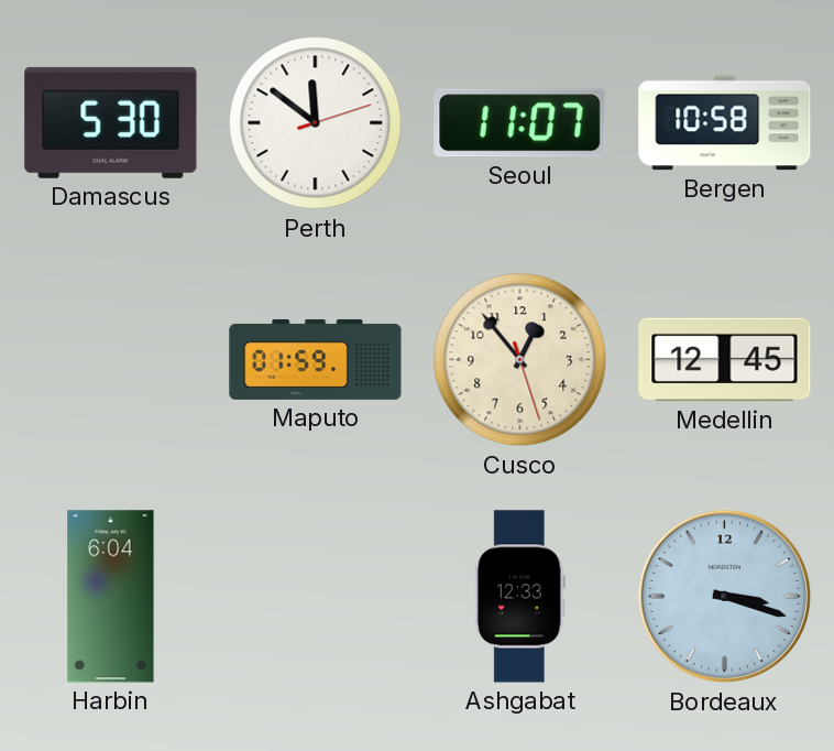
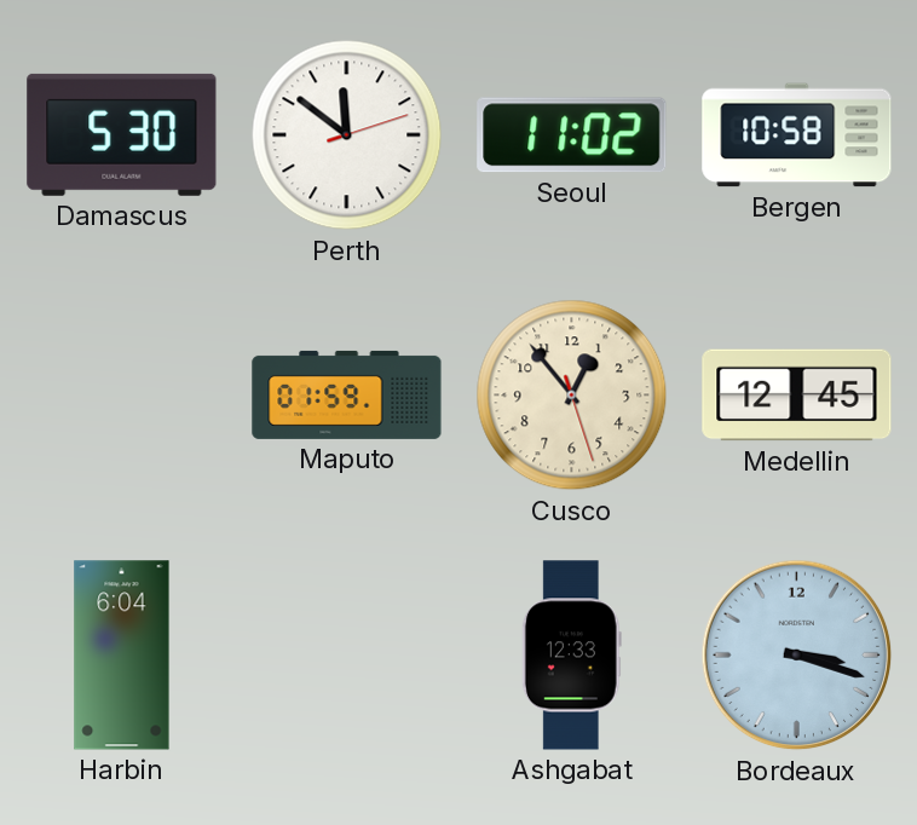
Seoul: 11:07 -> 11:02 (572, 135)
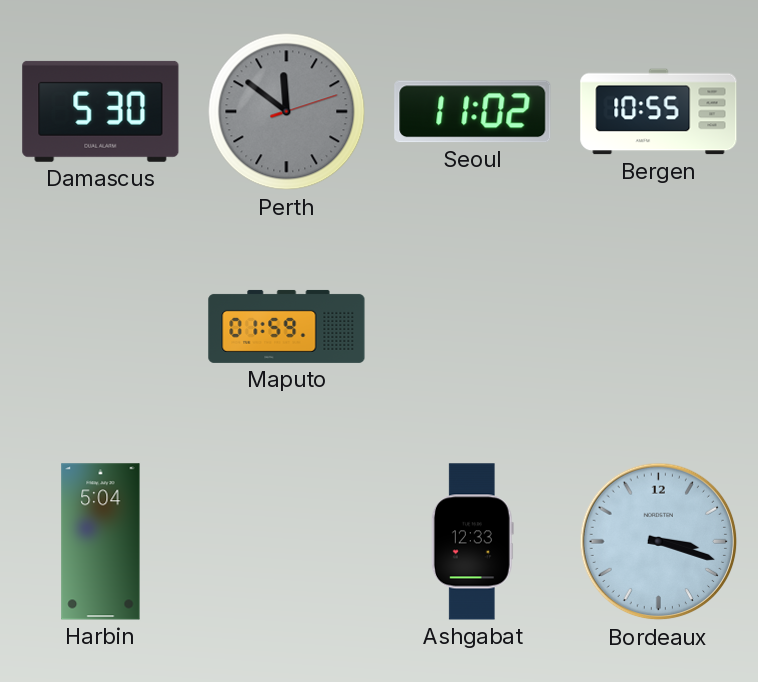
Perth dial: white -> grey (287, 112)
Bergen: 10:58 -> 10:55 (659, 112)
Cusco: 12:53 -> none (572, 396)
Medellin: 12:45 -> none (797, 396)
Harbin: 6:04 -> 5:04 (101, 542)
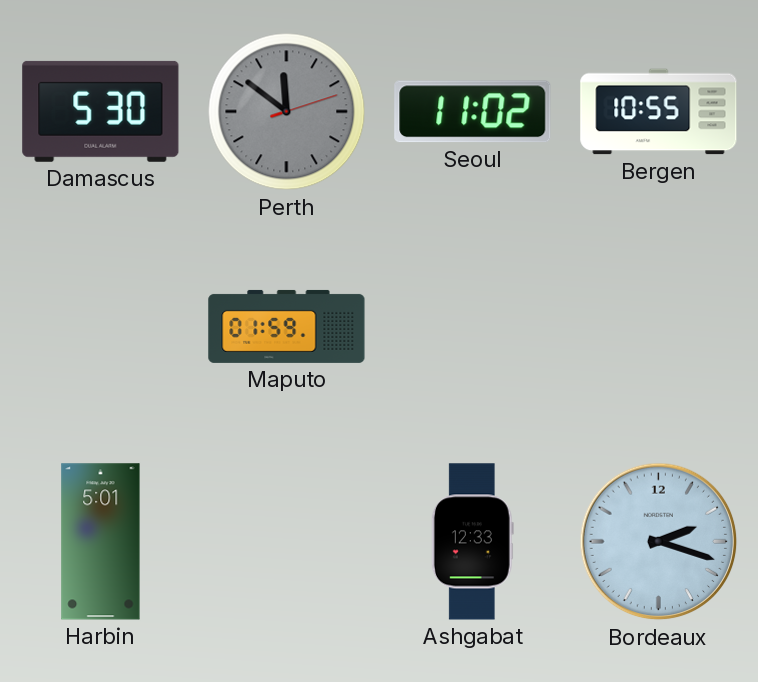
Harbin: 5:04 -> 5:01 (101, 542)
Bordeaux: 3:18 -> 2:18 (659, 542)
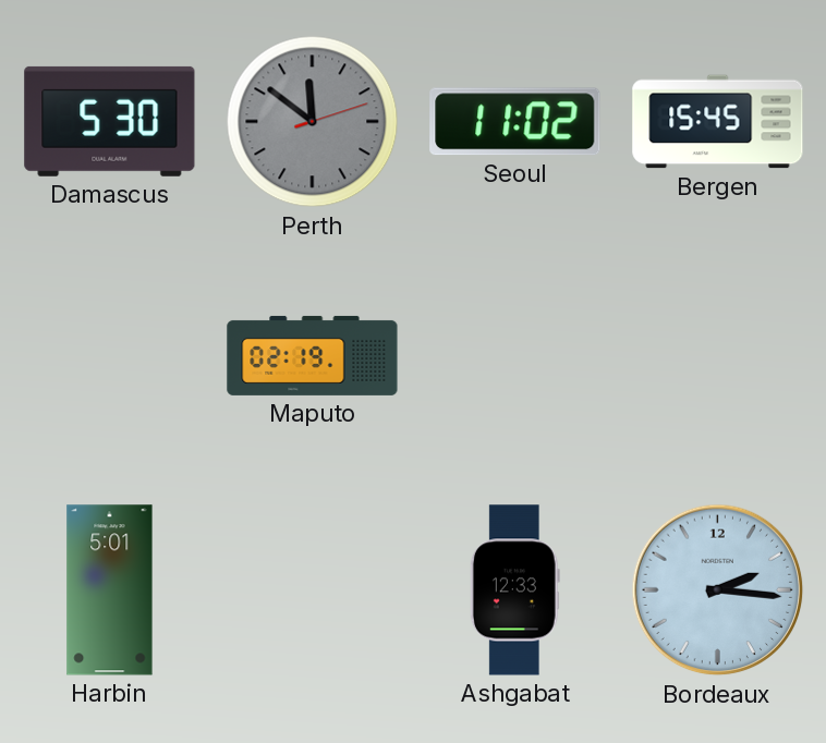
Bergen: 10:55 -> 15:45 (718, 122)
Maputo: 01:59 -> 02:19 (313, 355)
Bordeaux: 2:18 -> 2:16 (718, 590)
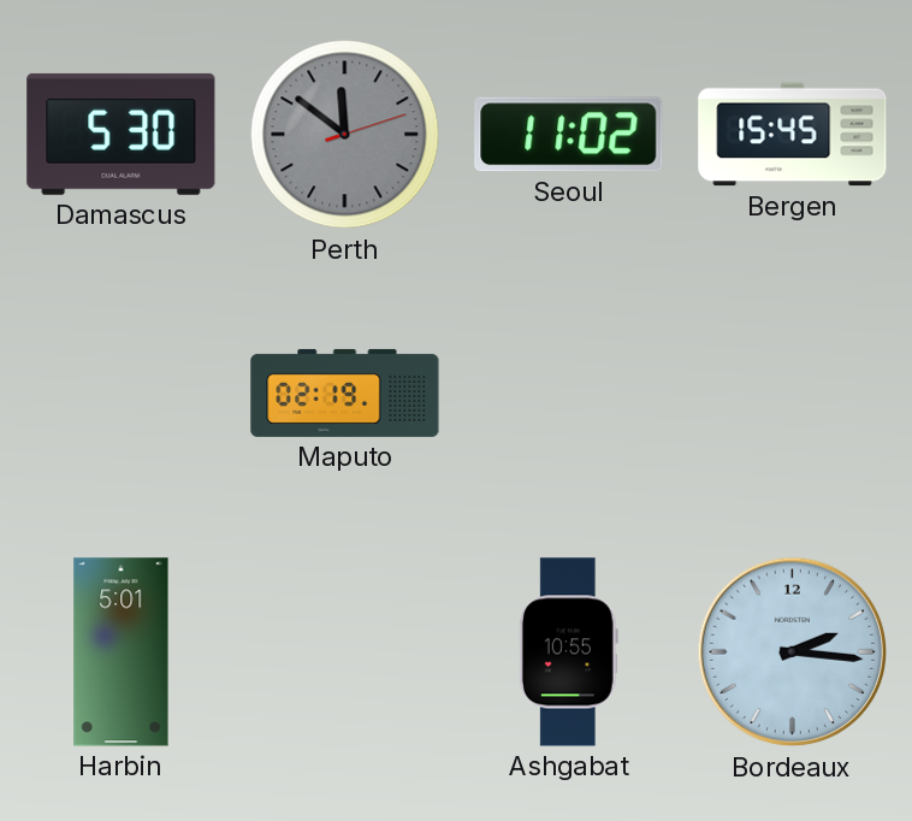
Ashgabat: 12:33 -> 10:55 (568, 652)
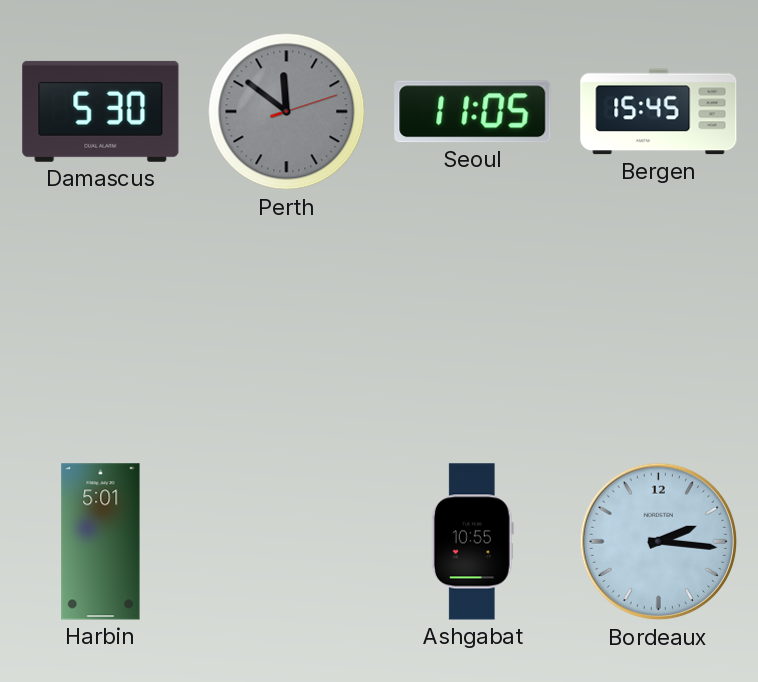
Seoul: 11:02 -> 11:05 (473, 112)
Maputo: 02:19 -> none (345, 392)
